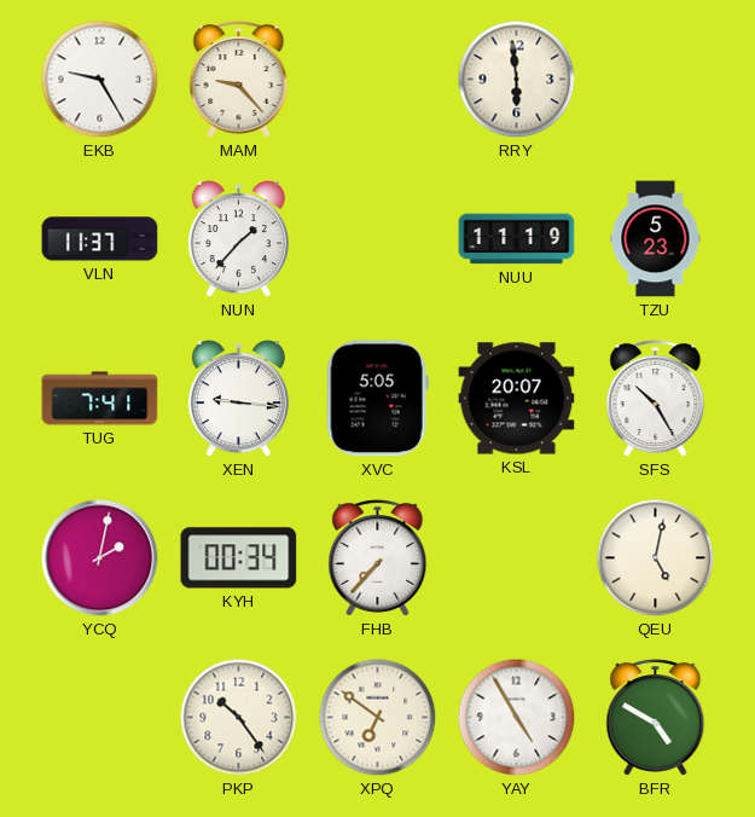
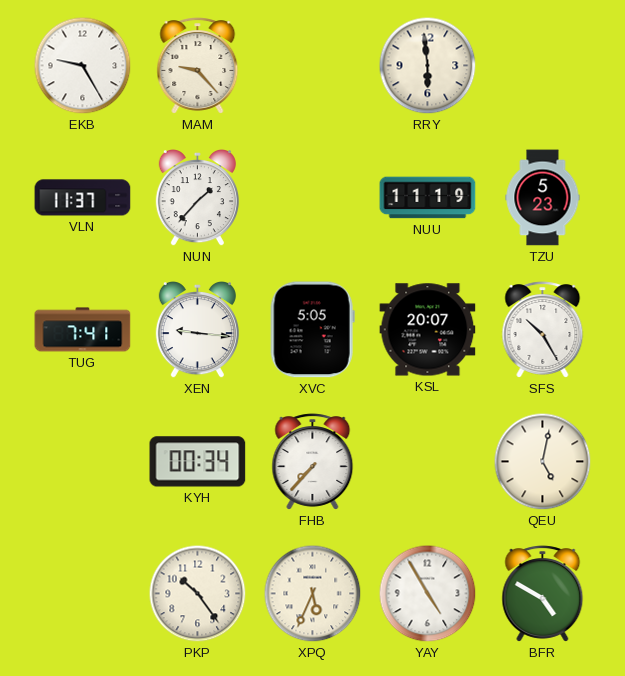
YCQ: 2:02 -> none (100, 558)
XPQ: 6:51 -> 5:34 (313, 594)
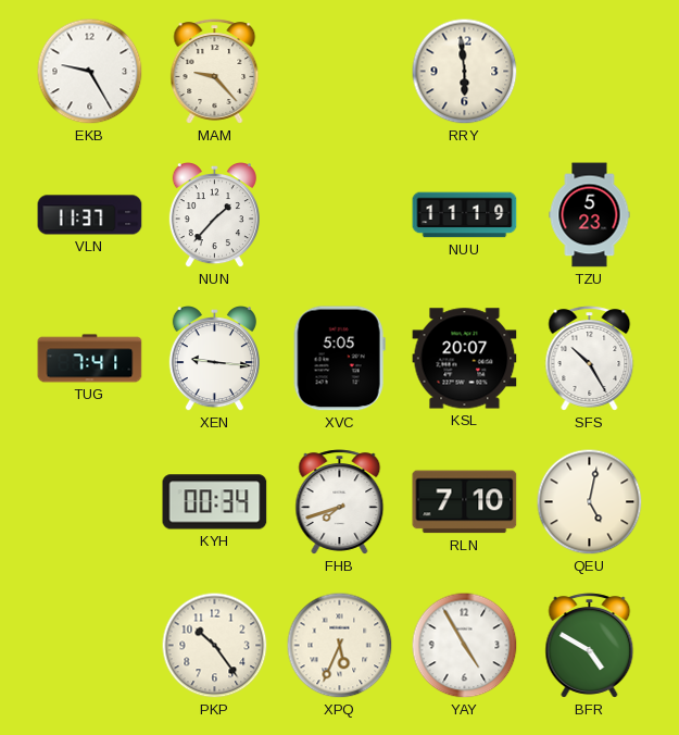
FHB: 7:37 -> 7:42 (340, 502)
RLN: none -> 7:10 (465, 502)
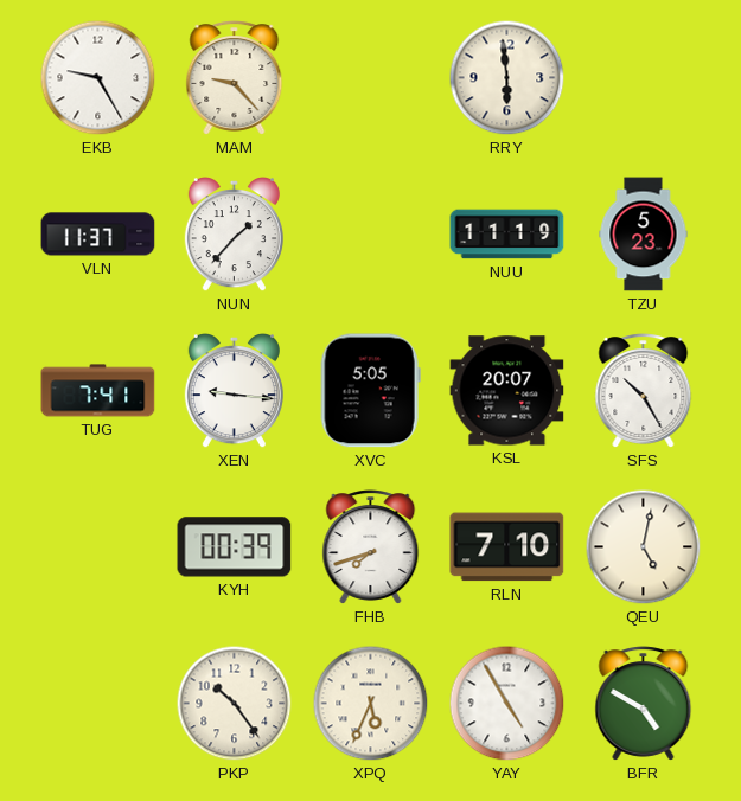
KYH: 00:34 -> 00:39 (235, 547)
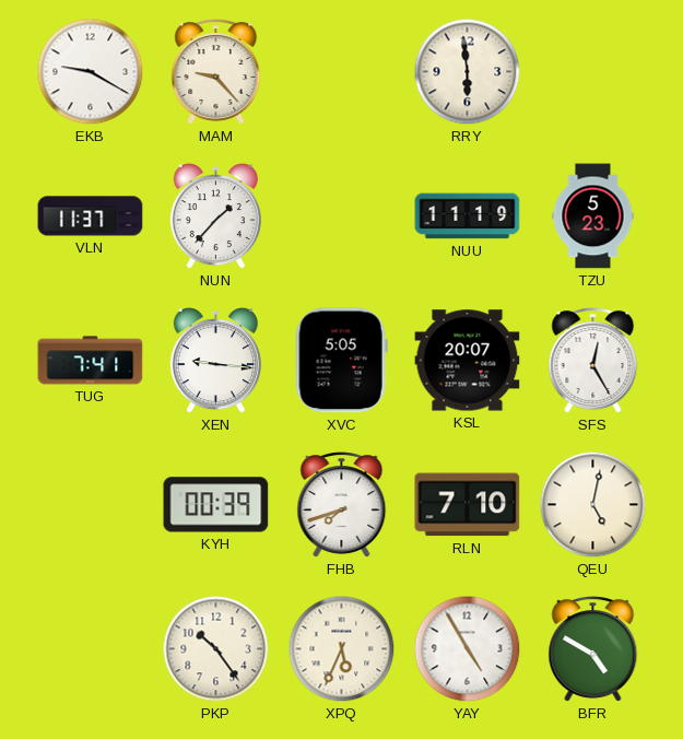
EKB: 9:25 -> 9:20 (91, 72)
SFS: 10:25 -> 12:25 (593, 361)
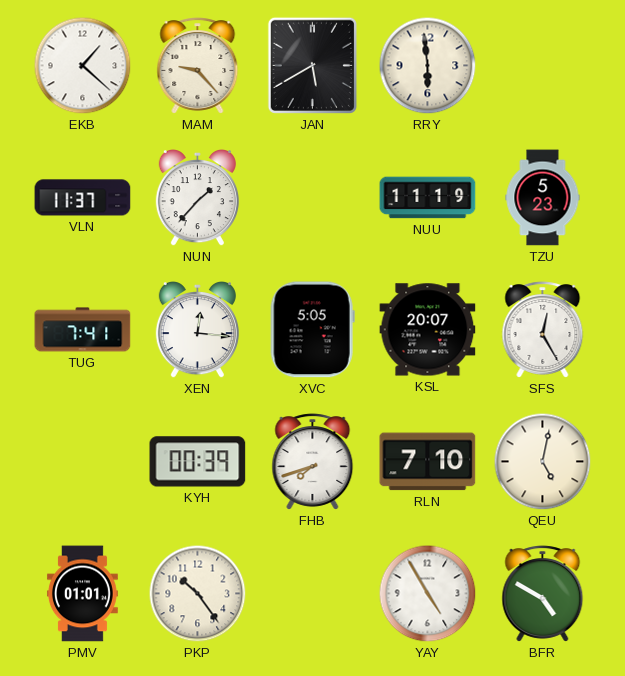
EKB: 9:20 -> 1:22 (83, 66)
JAN: none -> 5:40 (312, 65)
XEN: 9:16 -> 12:16 (197, 331)
PMV: none -> 01:01 (82, 594)
XPQ: 5:34 -> none (342, 649)
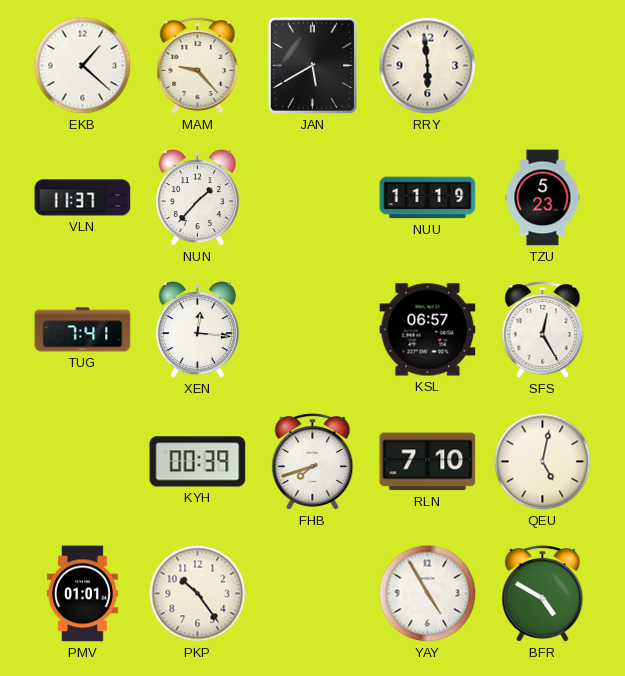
XVC: 5:05 -> none (312, 330)
KSL: 20:07 -> 06:57 (428, 330)
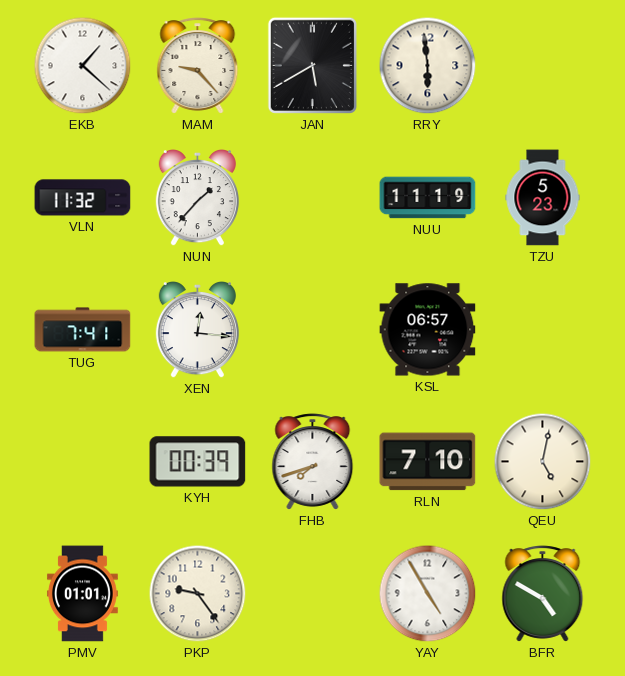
VLN: 11:37 -> 11:32 (83, 198)
SFS: 12:25 -> none (543, 330)
PKP: 10:24 -> 9:24 (198, 594)
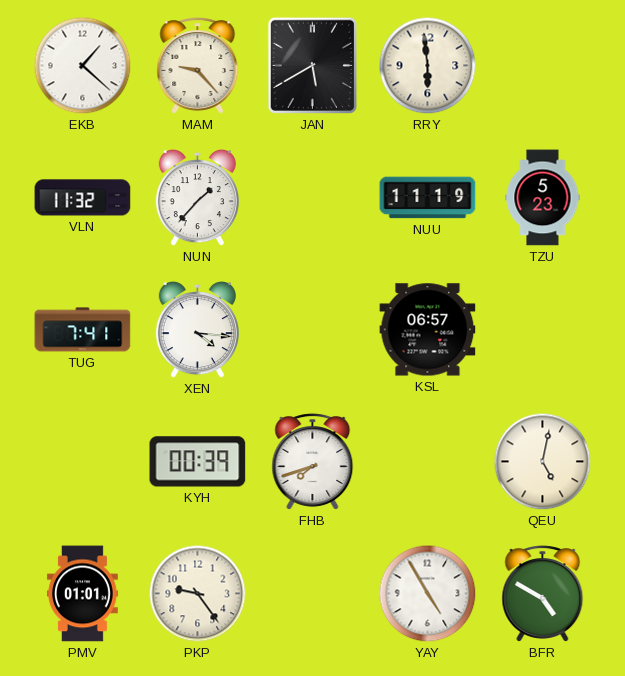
XEN: 12:16 -> 4:16 (197, 331)
RLN: 7:10 -> none (428, 462)
